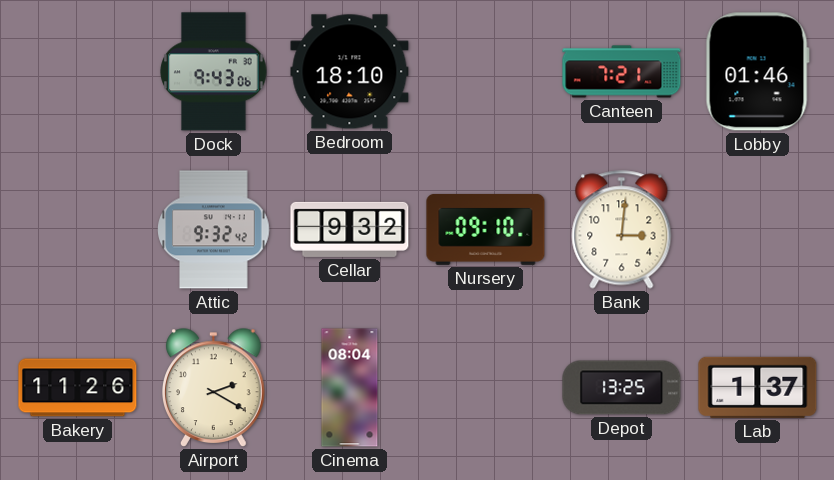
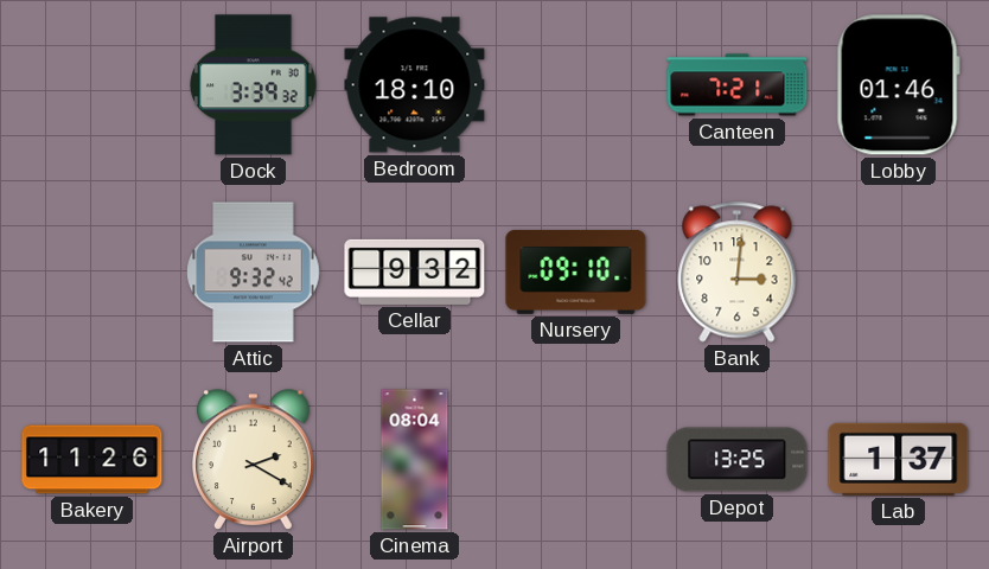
Dock: 9:43 -> 3:39 (254, 85)
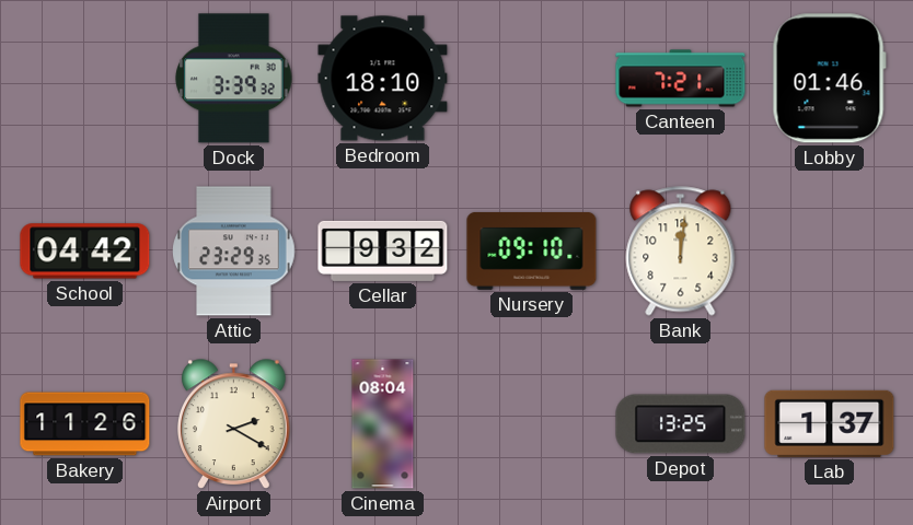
School: none -> 04:42 (85, 252)
Attic: 9:32 -> 23:29 (234, 252)
Bank: 3:01 -> 12:01 (681, 252)
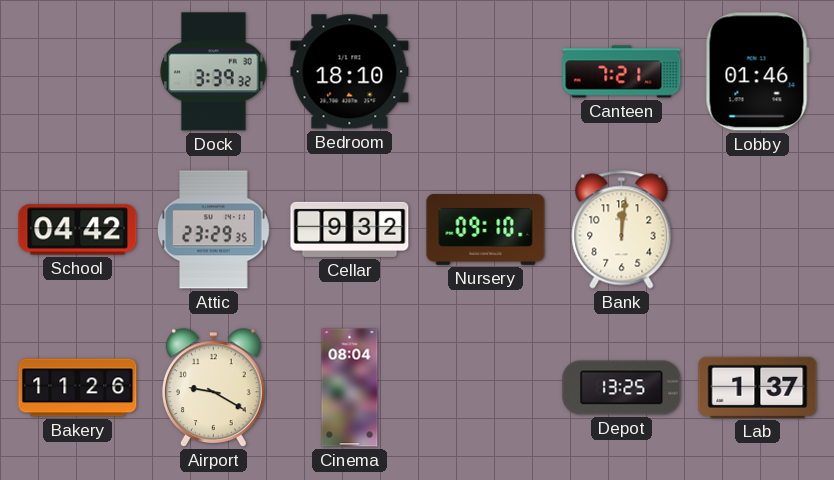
Airport: 2:20 -> 9:20 (214, 388)
